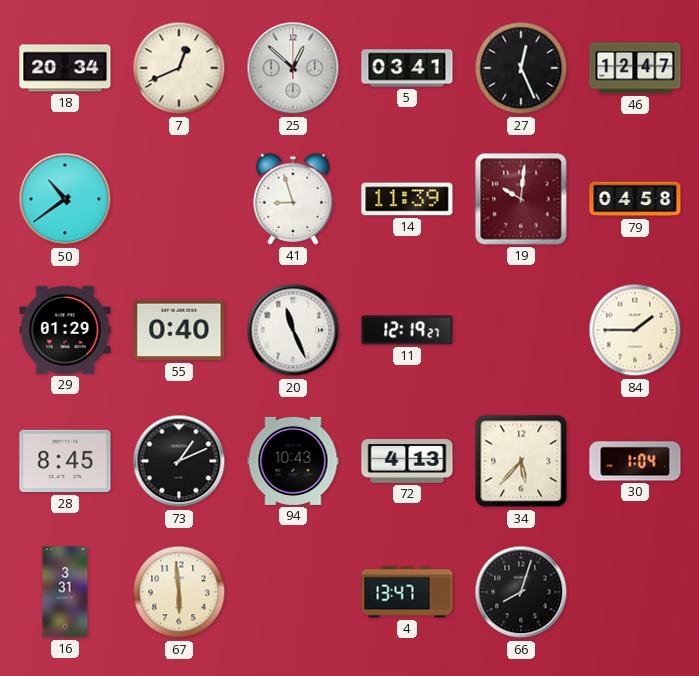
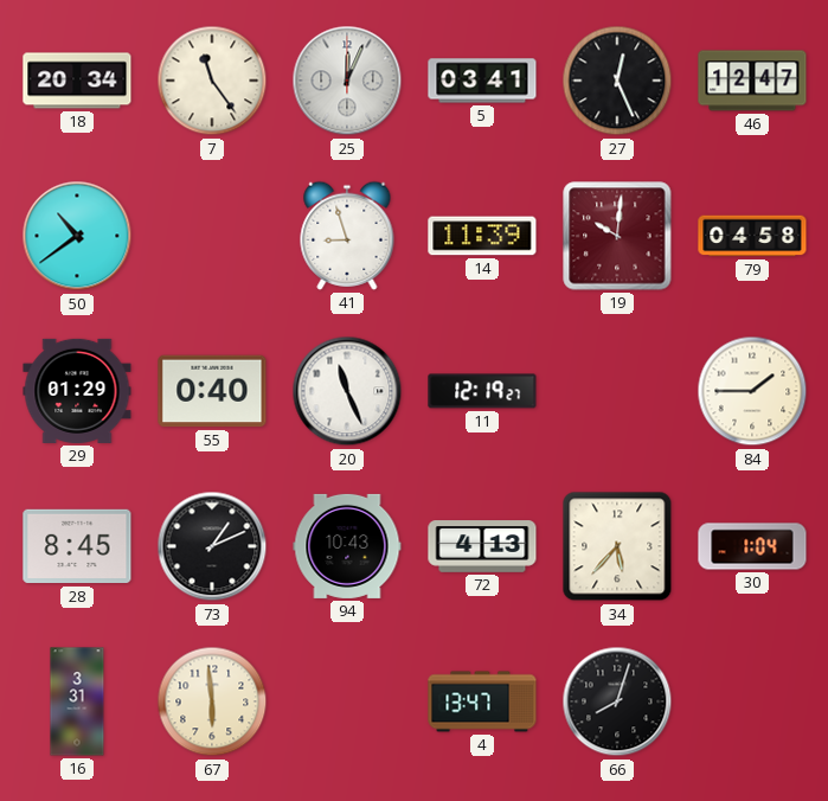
7: 12:41 -> 11:24 (212, 81)
25: 12:52 -> 12:04 (347, 81)
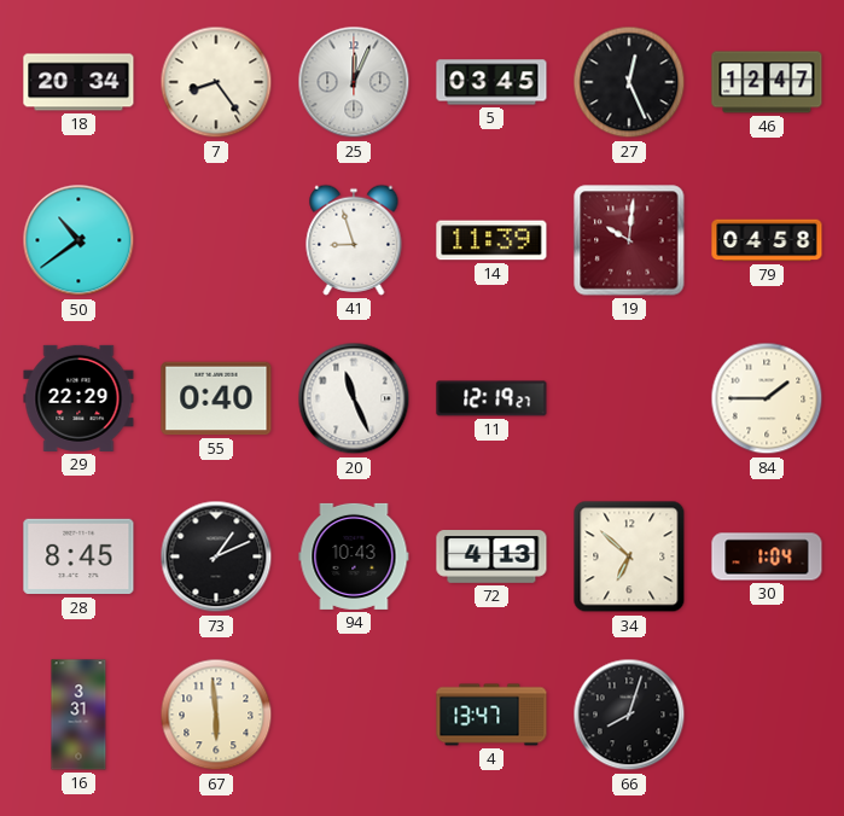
7: 11:24 -> 8:24 (216, 82)
5: 03:41 -> 03:45 (491, 82)
29: 01:29 -> 22:29 (78, 398)
34: 5:37 -> 6:52 (629, 556)
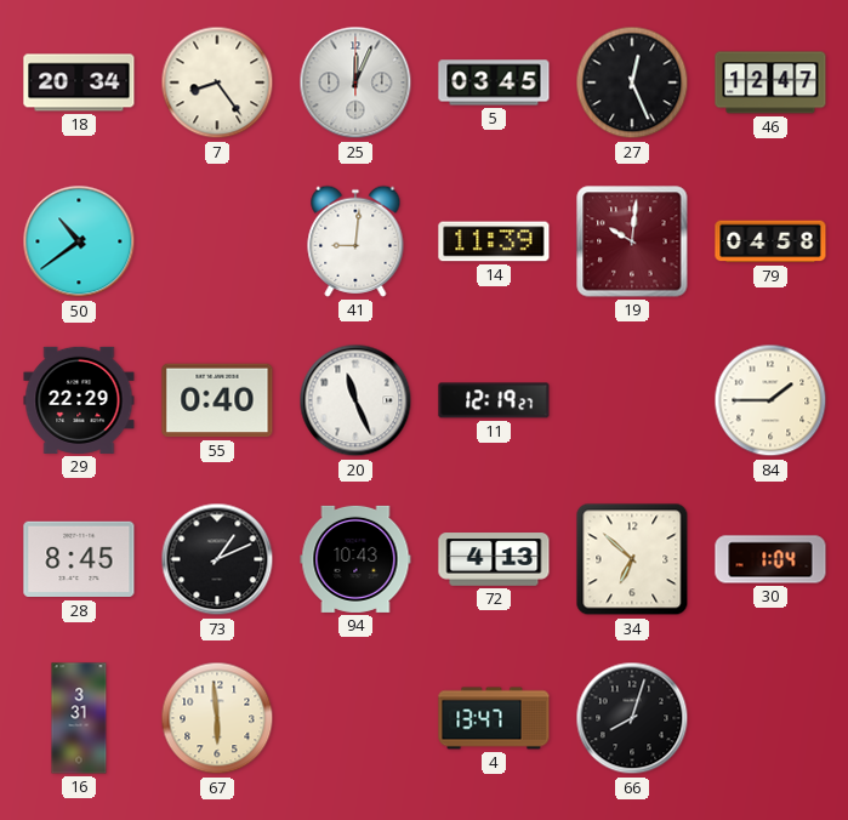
41: 8:57 -> 9:01 (355, 241)
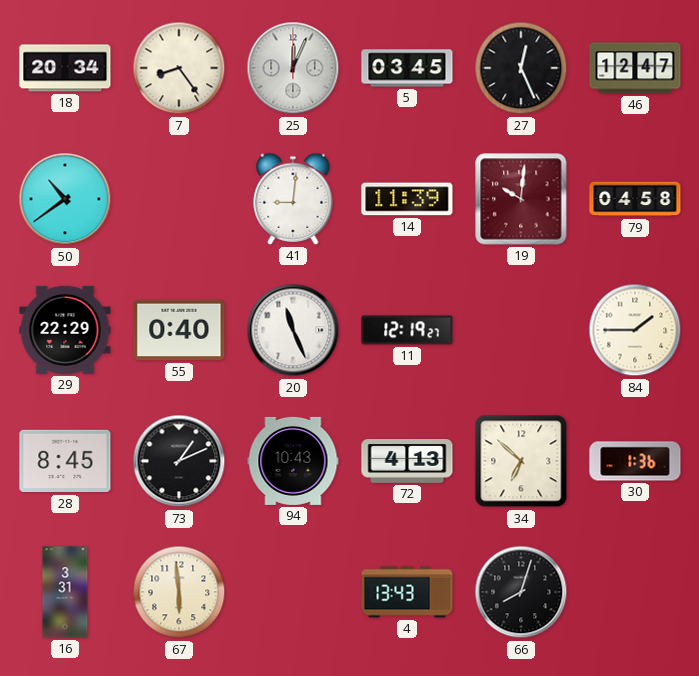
30: 1:04 -> 1:36 (635, 461)
4: 13:47 -> 13:43 (407, 592)
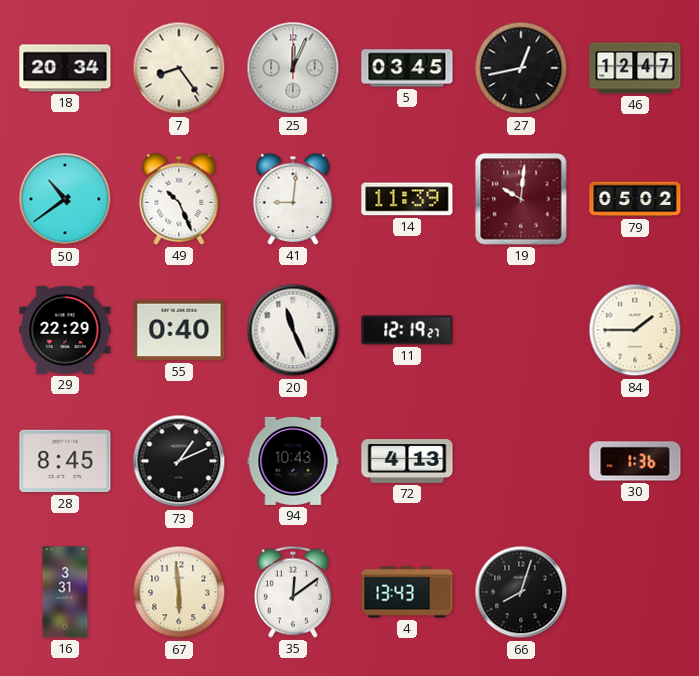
27: 12:26 -> 12:43 (521, 68)
49: none -> 10:26 (179, 199)
79: 04:58 -> 05:02 (635, 199)
34: 6:52 -> none (521, 461)
35: none -> 12:09 (293, 592)
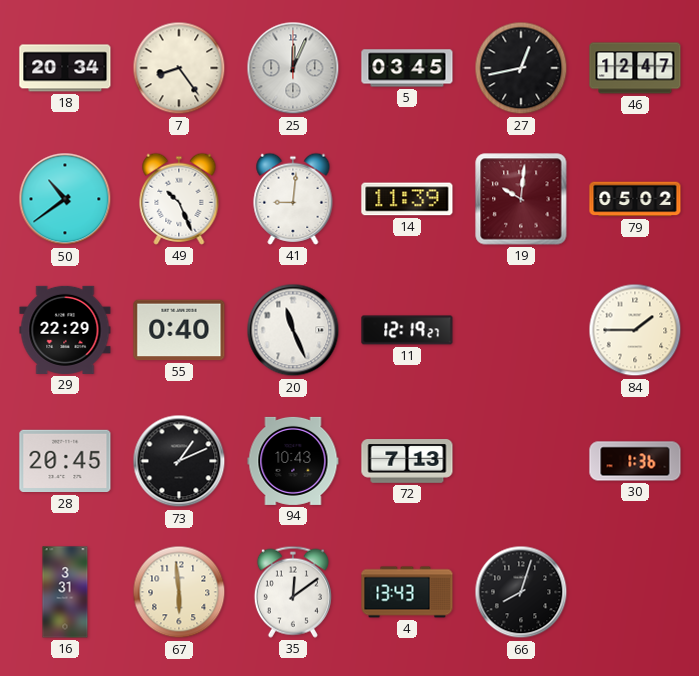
28: 8:45 -> 20:45 (65, 461)
72: 4:13 -> 7:13 (407, 461)
